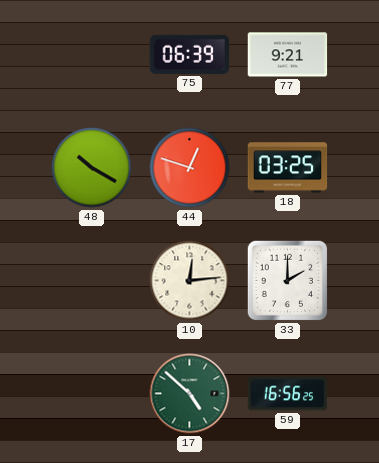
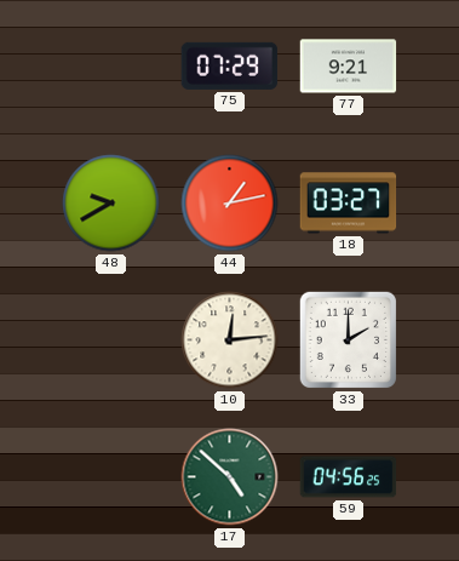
75: 06:39 -> 07:29 (230, 65)
48: 10:20 -> 9:40 (111, 204)
44: 12:48 -> 1:13 (230, 204)
18: 03:25 -> 03:27 (349, 204)
59: 16:56 -> 04:56 (349, 477)
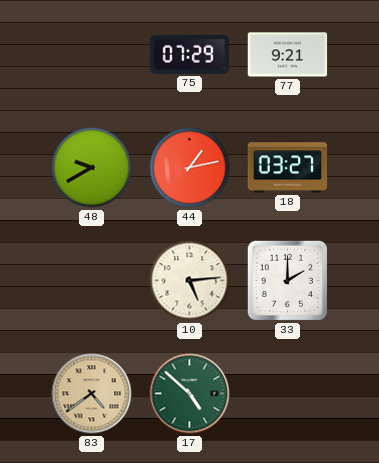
10: 12:14 -> 5:14 (190, 281)
83: none -> 4:39 (92, 394)
59: 04:56 -> none (349, 477)
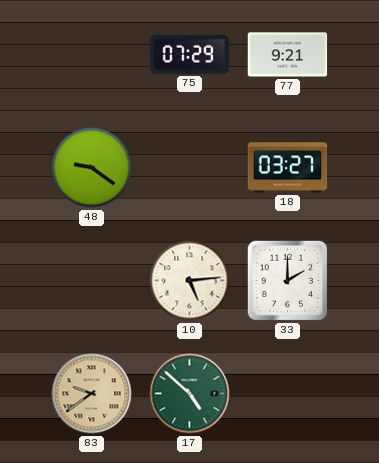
48: 9:40 -> 9:21 (92, 168)
44: 1:13 -> none (190, 168)
83: 4:39 -> 9:39 (92, 394)
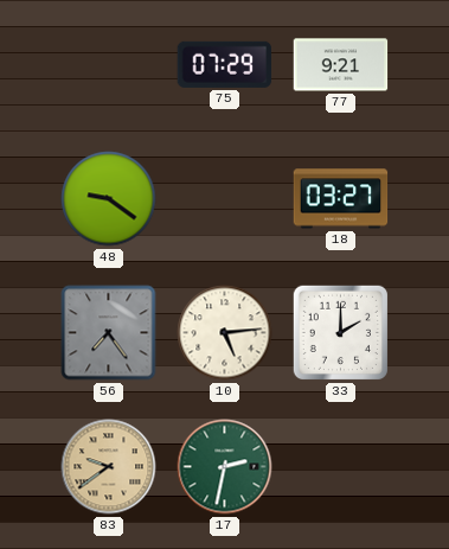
56: none -> 7:24 (109, 333)
17: 4:52 -> 2:32 (225, 467)
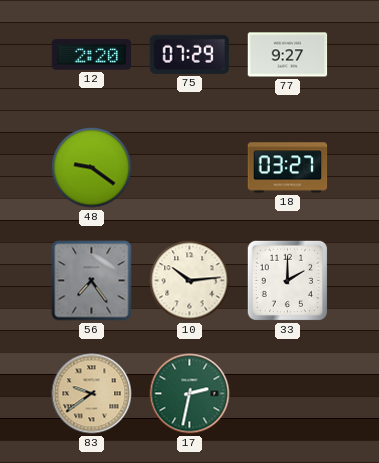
12: none -> 2:20 (92, 55)
77: 9:21 -> 9:27 (288, 55)
10: 5:14 -> 10:14 (190, 281)
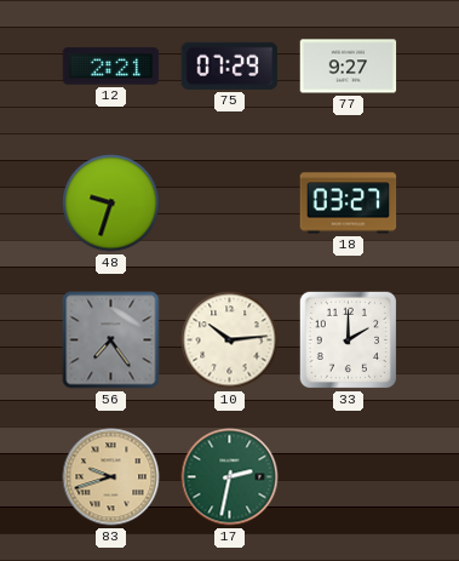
12: 2:20 -> 2:21 (111, 67)
48: 9:21 -> 9:33 (111, 204)
83: 9:39 -> 9:42 (111, 477)
